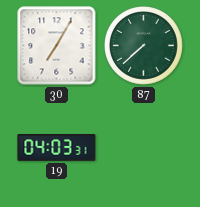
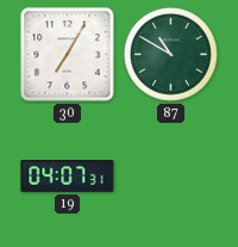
87: 7:38 -> 10:50 (171, 55)
19: 04:03 -> 04:07 (68, 177)
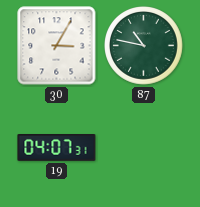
30: 7:05 -> 3:05 (57, 46)
87: 10:50 -> 10:47 (144, 46)
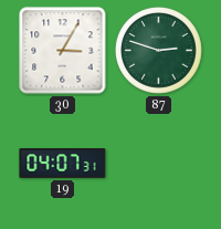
87: 10:47 -> 2:48 (159, 51)
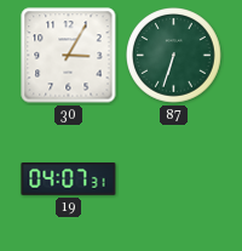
87: 2:48 -> 6:33 (174, 56)
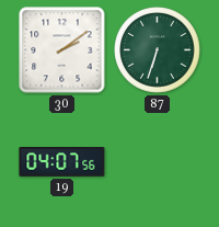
30: 3:05 -> 2:09 (62, 50)
19: 04:07:31 -> 04:07:56 (62, 162)
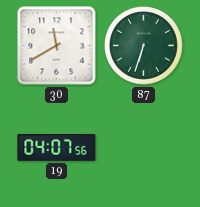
30: 2:09 -> 11:40 (57, 46)
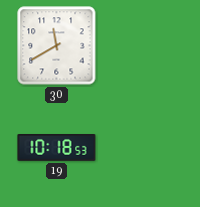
87: 6:33 -> none (144, 46)
19: 04:07 -> 10:18 (57, 148)
